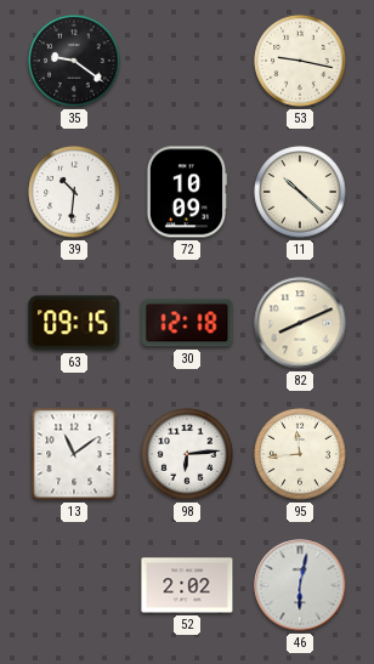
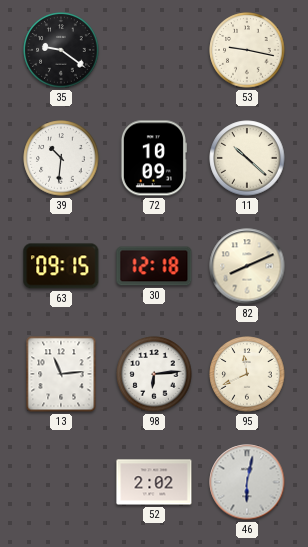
13: 11:09 -> 11:14 (61, 374)
95: 11:44 -> 11:41 (247, 374)
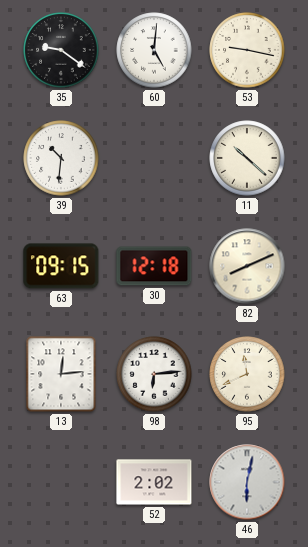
60: none -> 5:01 (154, 50)
72: 10:09 -> none (153, 158)
13: 11:14 -> 12:14 (61, 374)
